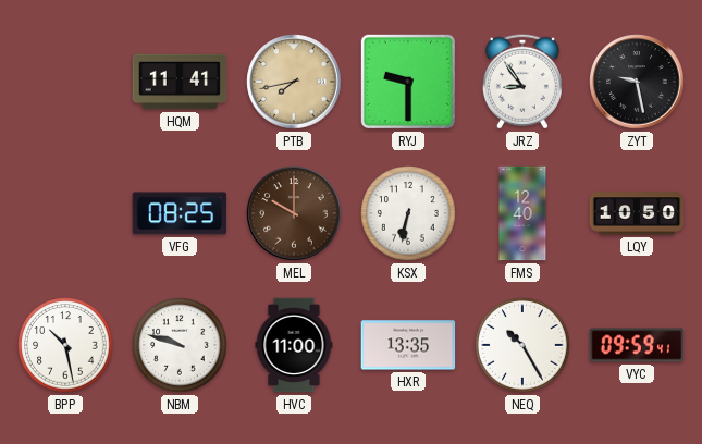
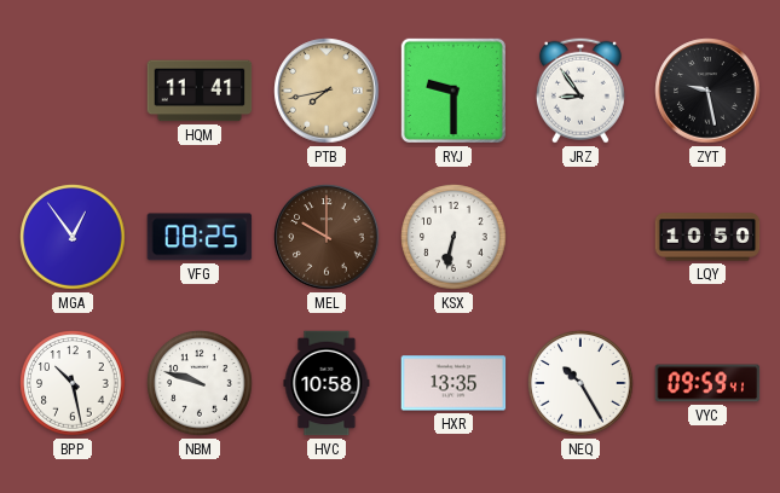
MGA: none -> 12:54 (73, 237)
FMS: 12:40 -> none (522, 213)
HVC: 11:00 -> 10:58 (327, 383)
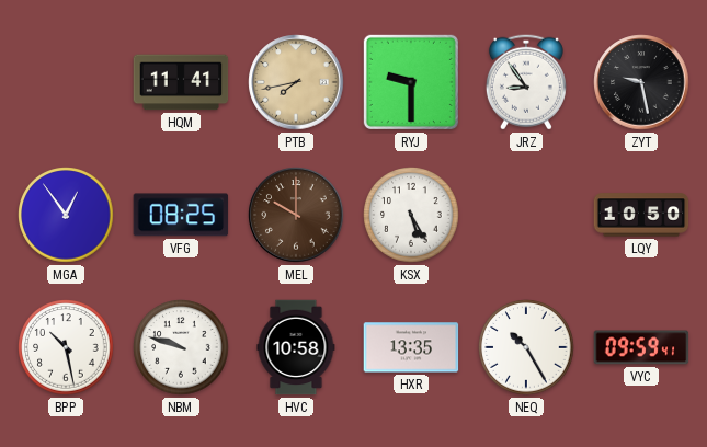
KSX: 6:32 -> 5:25 (411, 215)
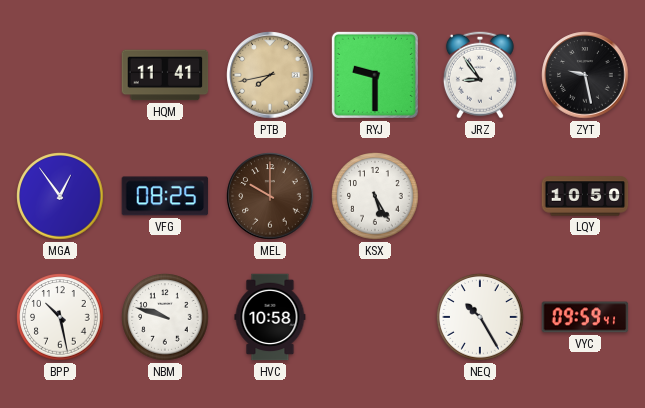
HXR: 13:35 -> none (411, 347)
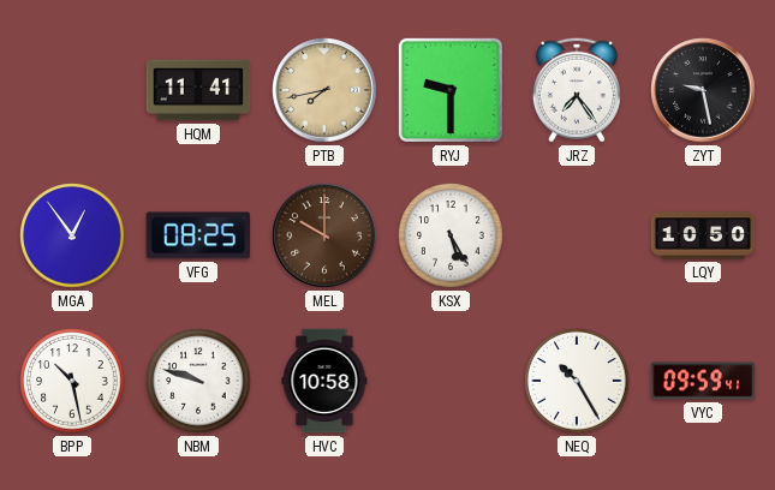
JRZ: 8:54 -> 7:24 (577, 90)
